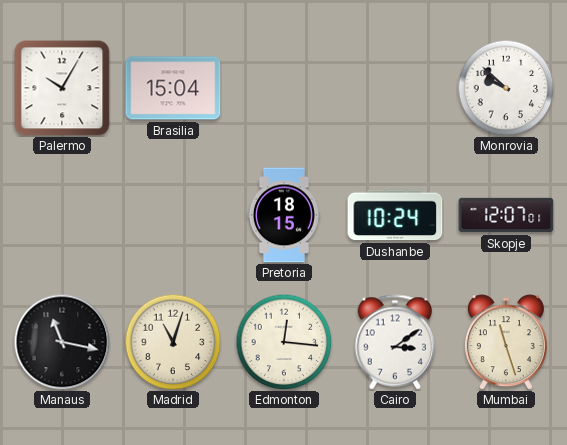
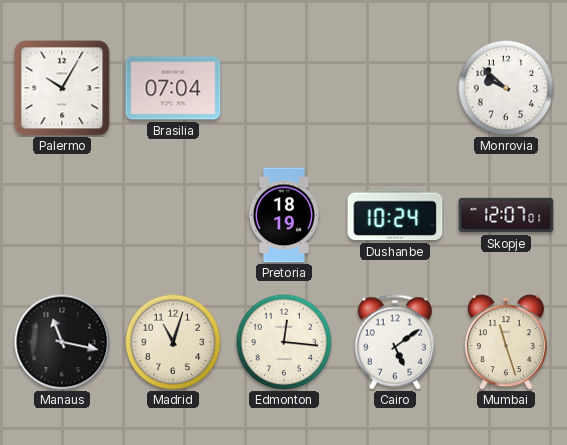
Brasilia: 15:04 -> 07:04 (173, 88)
Pretoria: 18:15 -> 18:19 (284, 215)
Cairo: 3:09 -> 5:09 (395, 342)
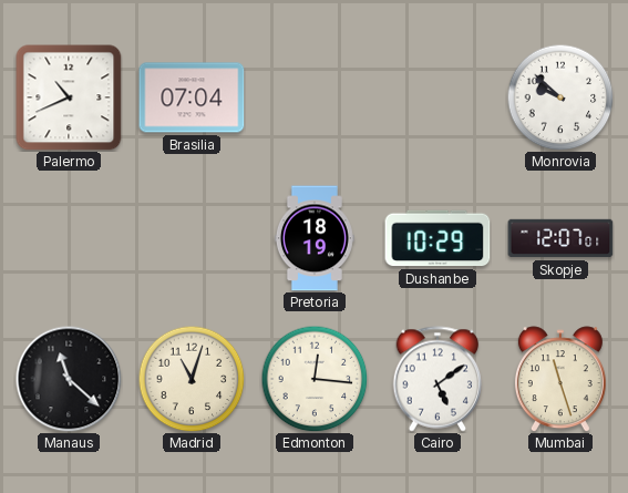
Palermo: 10:05 -> 10:41 (69, 97)
Dushanbe: 10:24 -> 10:29 (437, 238)
Manaus: 11:17 -> 11:22 (69, 379)
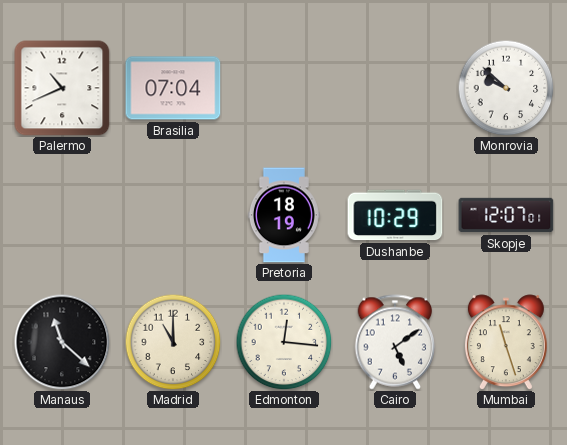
Madrid: 11:03 -> 11:00 (173, 342)
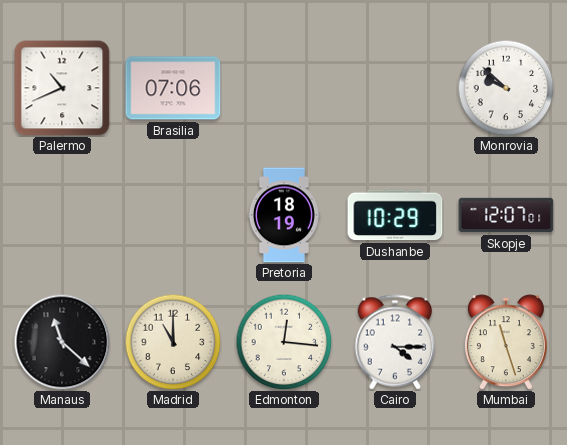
Brasilia: 07:04 -> 07:06 (173, 88)
Cairo: 5:09 -> 4:15 (395, 342)
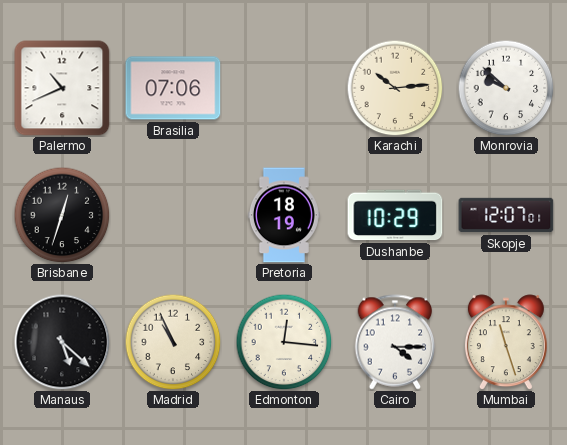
Karachi: none -> 10:14 (395, 88)
Brisbane: none -> 12:33 (62, 215)
Manaus: 11:22 -> 5:22 (62, 342)
Madrid: 11:00 -> 10:56 (173, 342)
